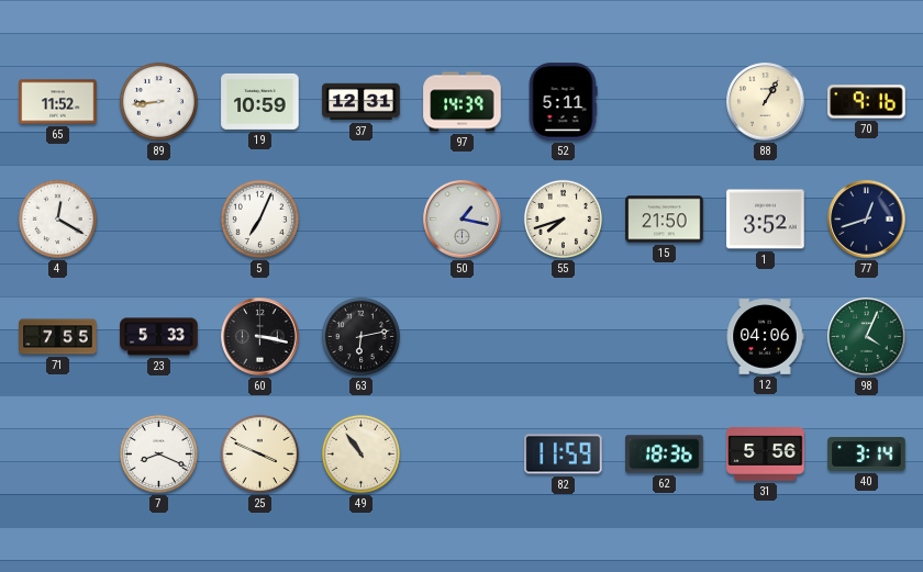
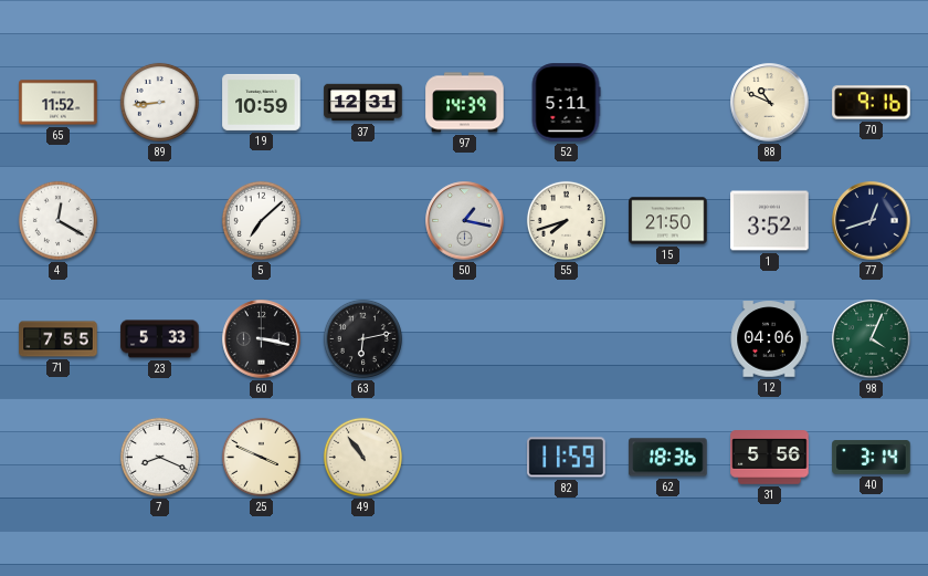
88: 1:05 -> 10:49 (770, 103)
5: 7:04 -> 7:08 (261, 220)
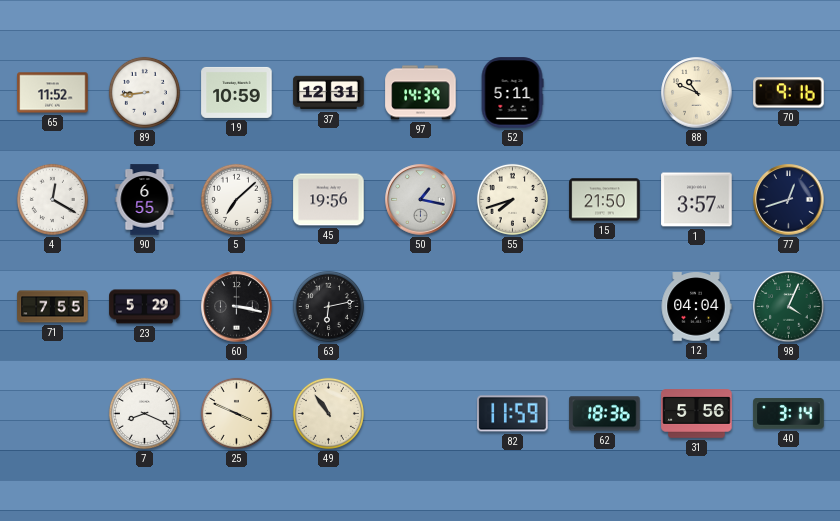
90: none -> 6:55 (145, 200)
45: none -> 19:56 (329, 200)
1: 3:52 -> 3:57 (697, 200)
23: 5:33 -> 5:29 (145, 307)
12: 04:06 -> 04:04 (696, 307)
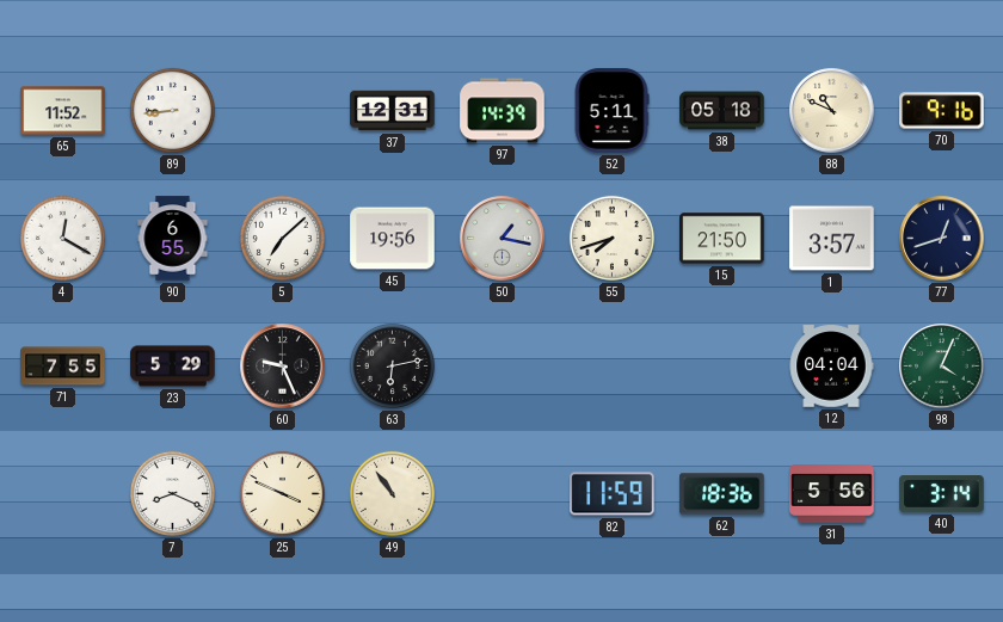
19: 10:59 -> none (237, 92)
38: none -> 05:18 (722, 111)
60: 3:17 -> 9:26 (283, 367)
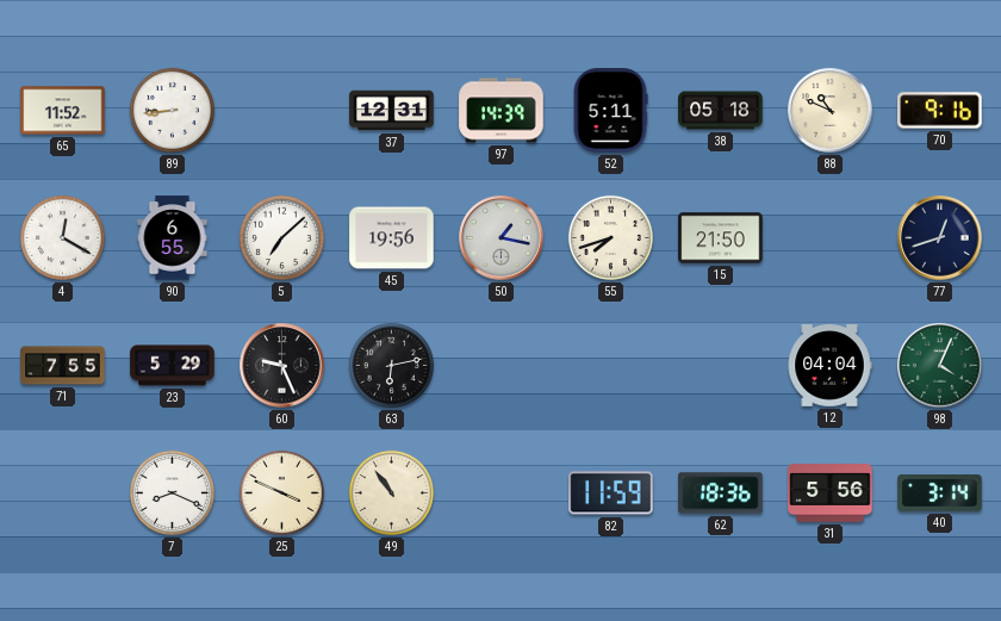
1: 3:57 -> none (832, 239)
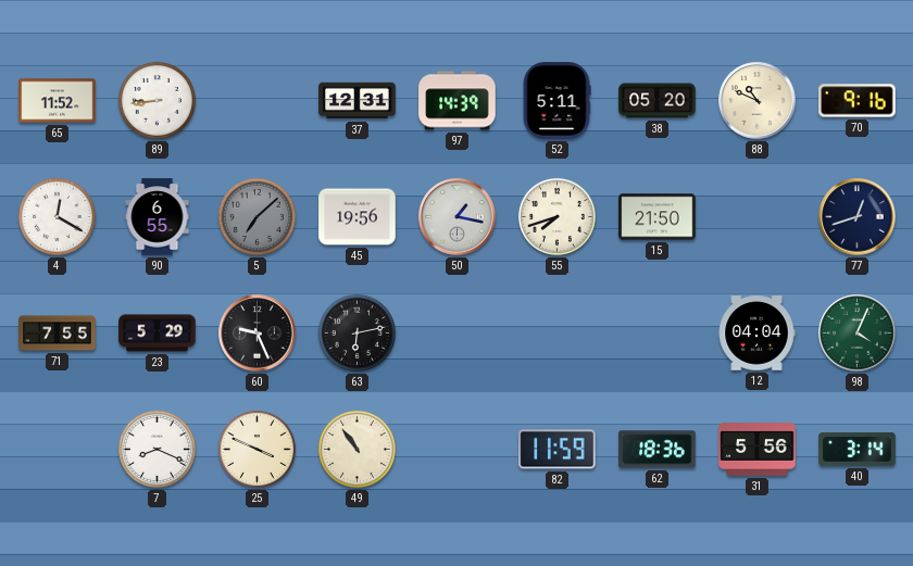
38: 05:18 -> 05:20 (658, 101)
5 dial: white -> grey (257, 216)
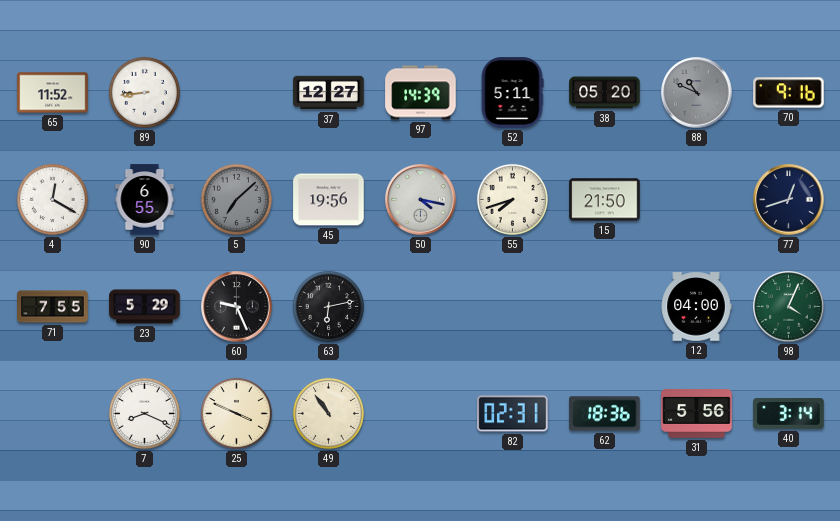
37: 12:31 -> 12:27 (329, 93)
88 dial: cream -> grey (697, 93)
50: 1:17 -> 4:17 (421, 200)
12: 04:04 -> 04:00 (696, 307)
82: 11:59 -> 02:31 (513, 414)
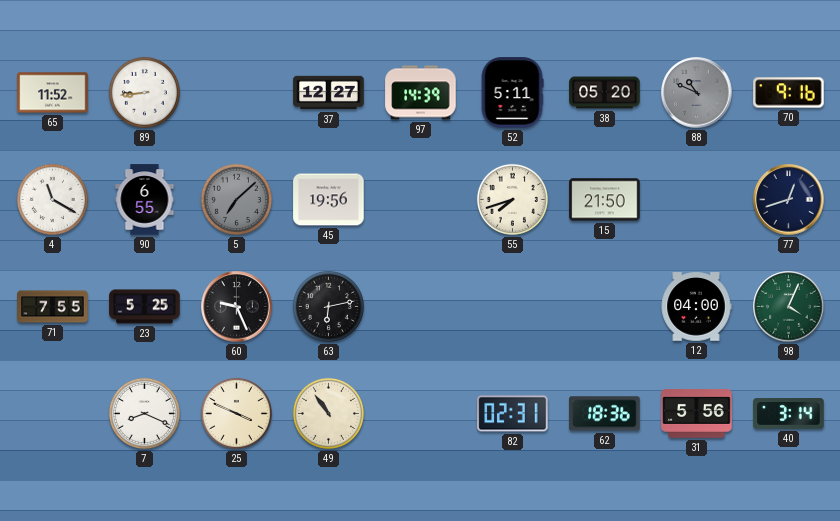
4: 12:20 -> 11:20 (52, 199)
50: 4:17 -> none (421, 200)
23: 5:29 -> 5:25 (145, 307)
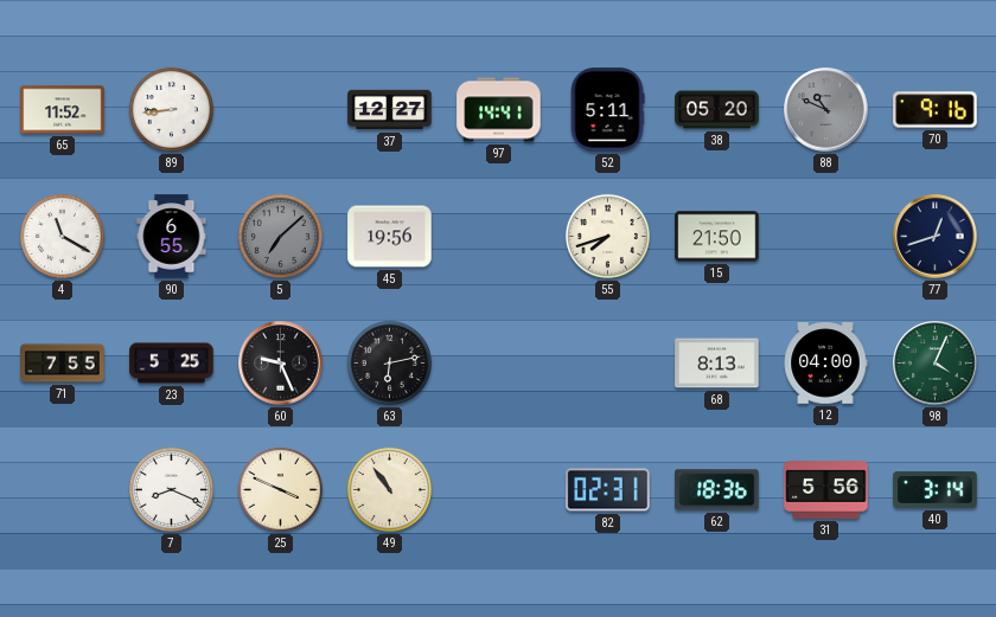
97: 14:39 -> 14:41 (499, 110)
68: none -> 8:13 (717, 364)
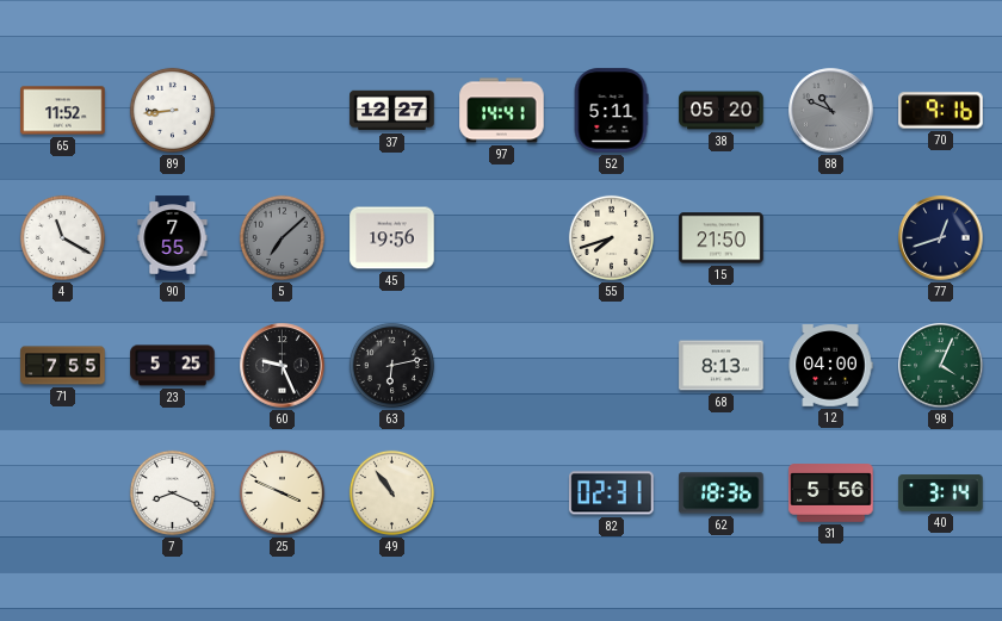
90: 6:55 -> 7:55 (173, 238)
